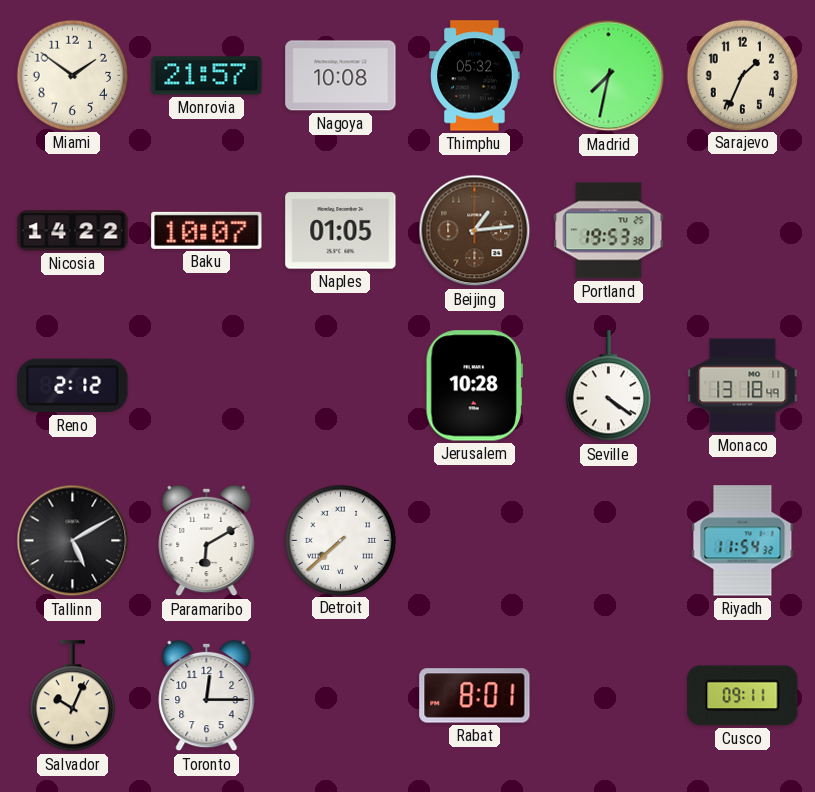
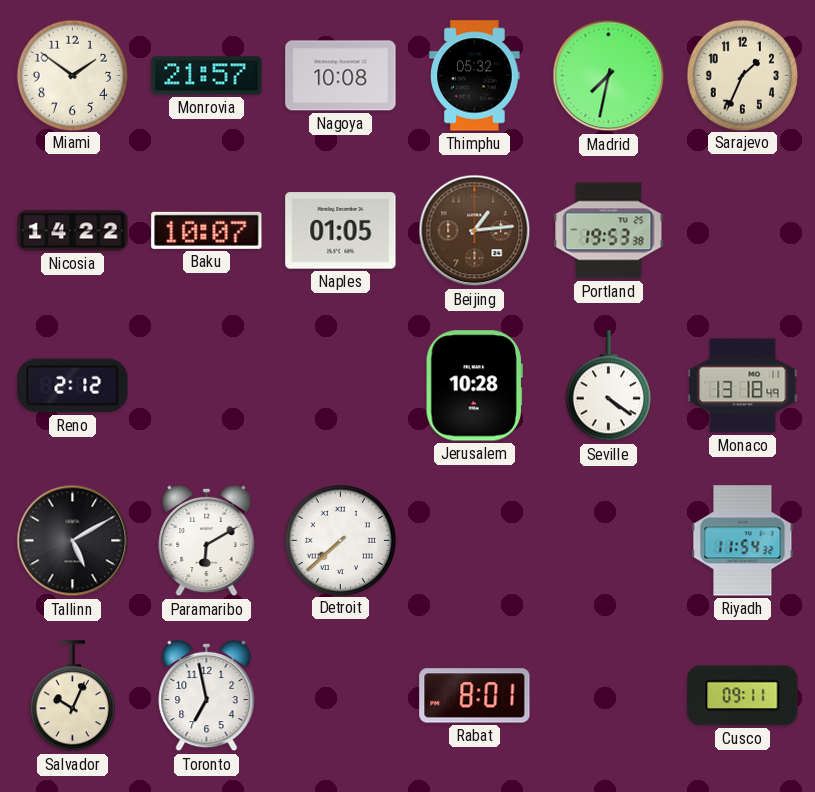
Toronto: 12:15 -> 6:58 (207, 696)
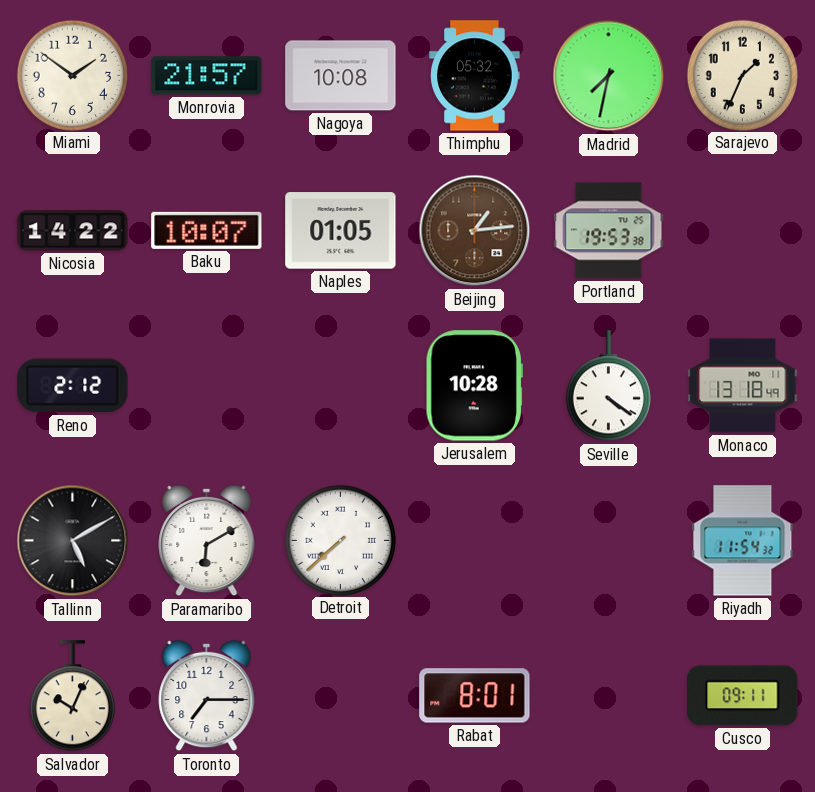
Toronto: 6:58 -> 7:15 (207, 696)
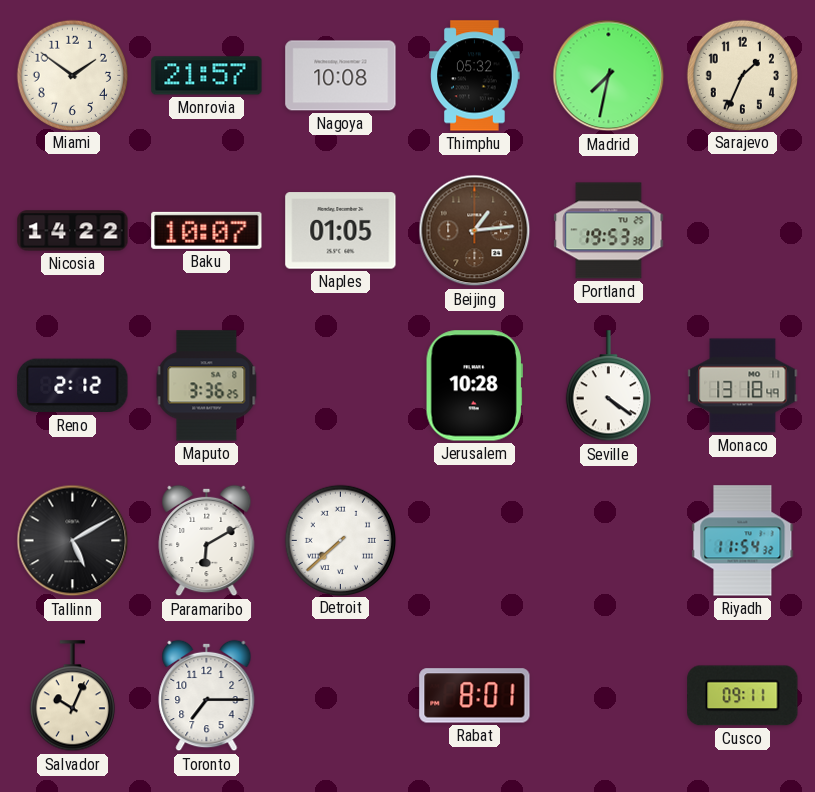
Maputo: none -> 3:36 (207, 386)
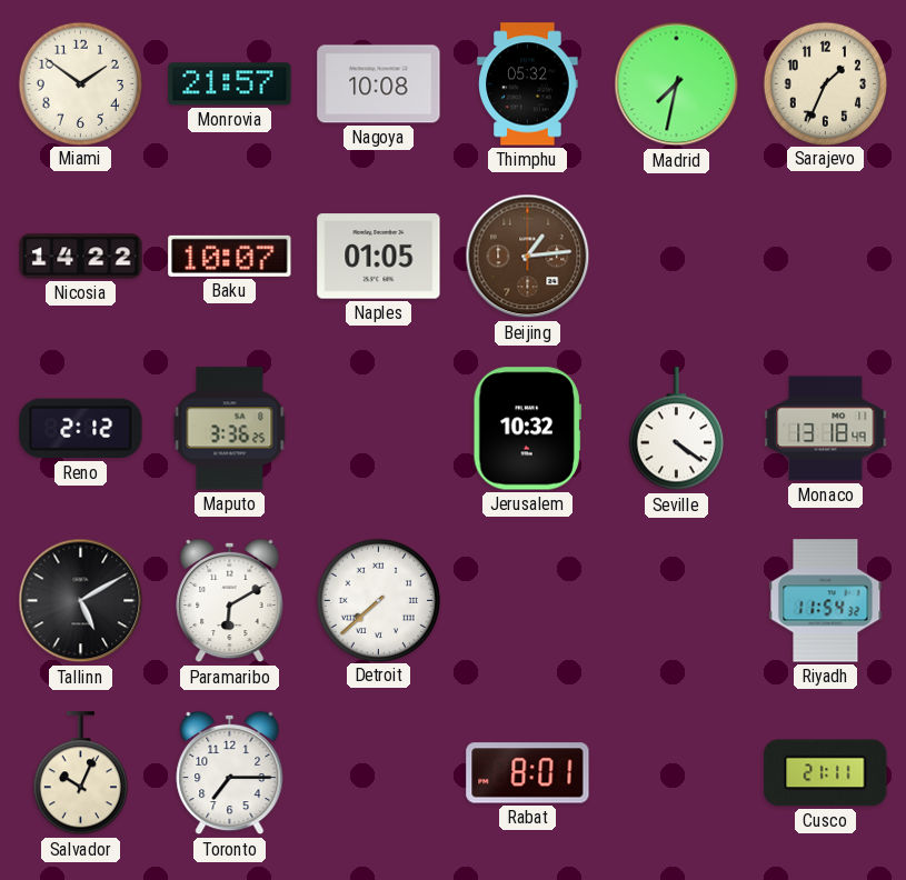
Portland: 19:53 -> none (609, 231)
Jerusalem: 10:28 -> 10:32 (527, 429)
Cusco: 09:11 -> 21:11 (826, 773)
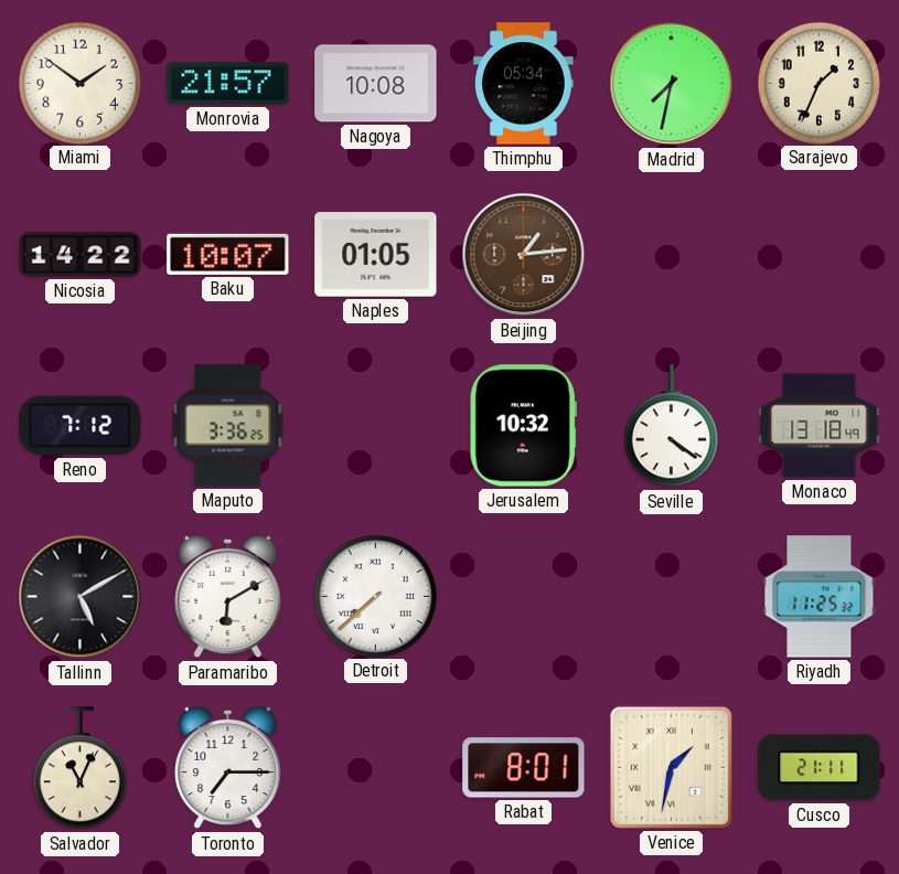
Thimphu: 05:32 -> 05:34 (524, 84)
Reno: 2:12 -> 7:12 (81, 426)
Riyadh: 11:54 -> 11:25 (820, 597)
Salvador: 10:04 -> 11:04 (79, 768)
Venice: none -> 1:32 (671, 767)
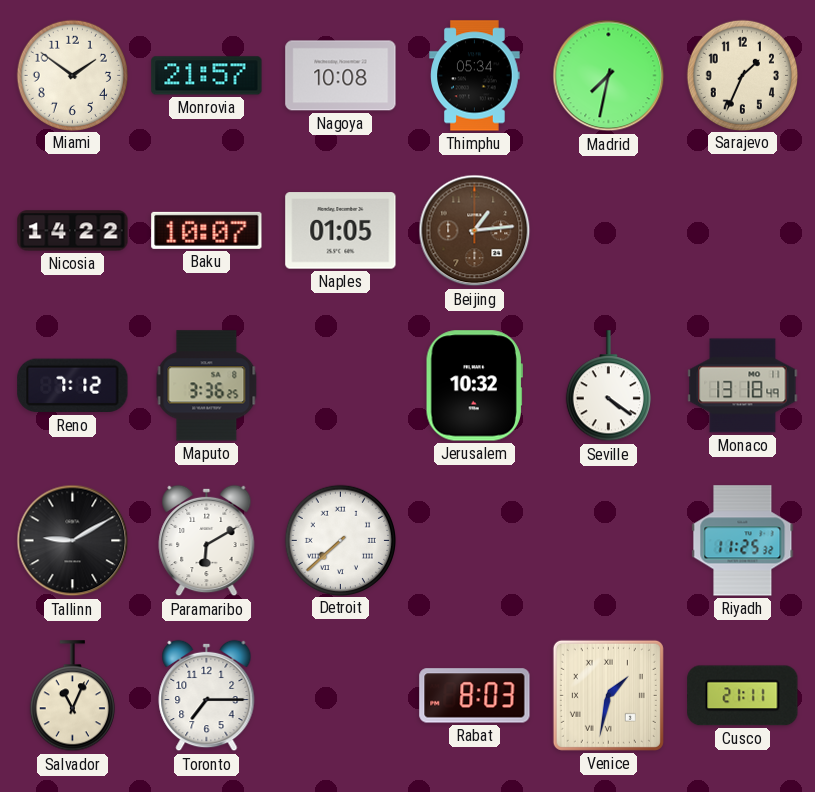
Tallinn: 5:10 -> 9:10 (73, 541)
Rabat: 8:01 -> 8:03 (475, 696)
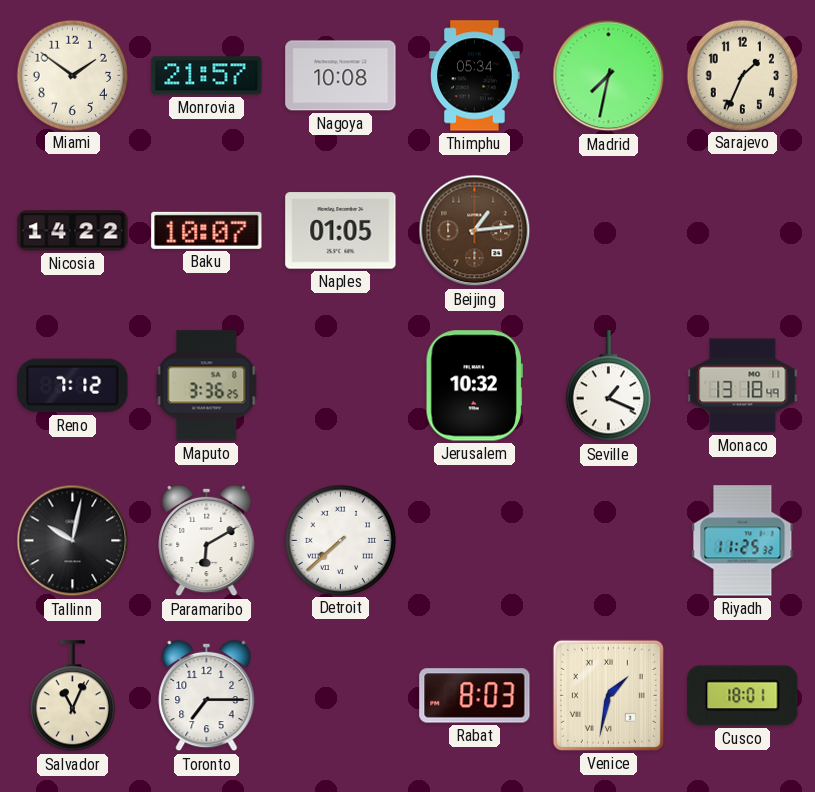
Seville: 4:21 -> 1:19 (608, 386)
Tallinn: 9:10 -> 10:02 (73, 541)
Cusco: 21:11 -> 18:01 (743, 696)
